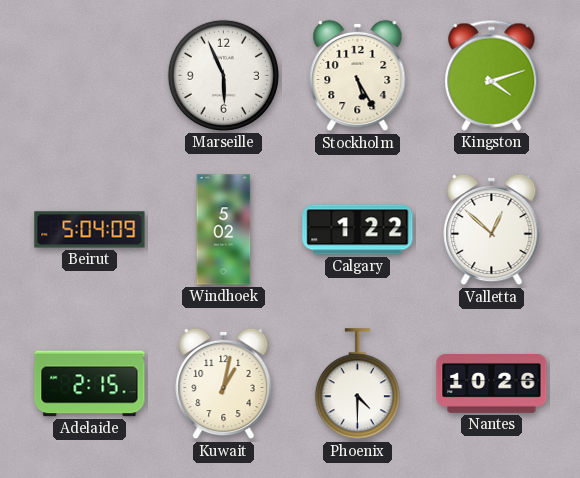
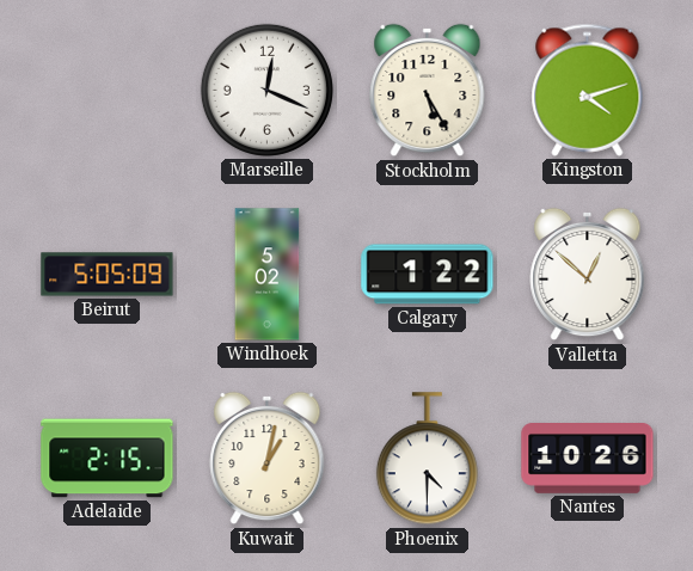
Marseille: 5:56 -> 12:19 (266, 90)
Beirut: 5:04 -> 5:05 (108, 275)
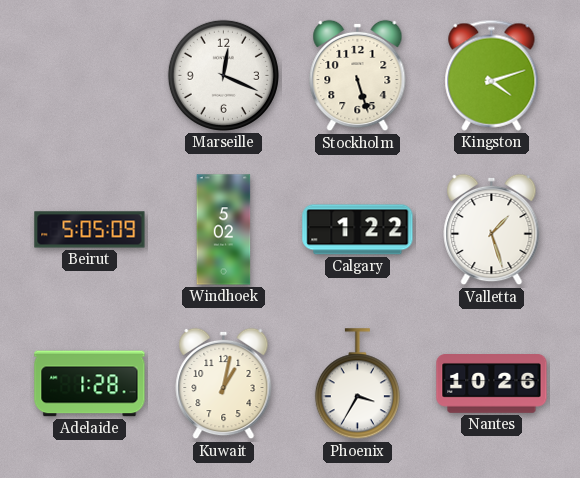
Stockholm: 5:25 -> 5:27 (358, 76)
Valletta: 12:52 -> 1:27 (492, 230)
Adelaide: 2:15 -> 1:28 (90, 384)
Phoenix: 4:30 -> 3:35 (357, 384)
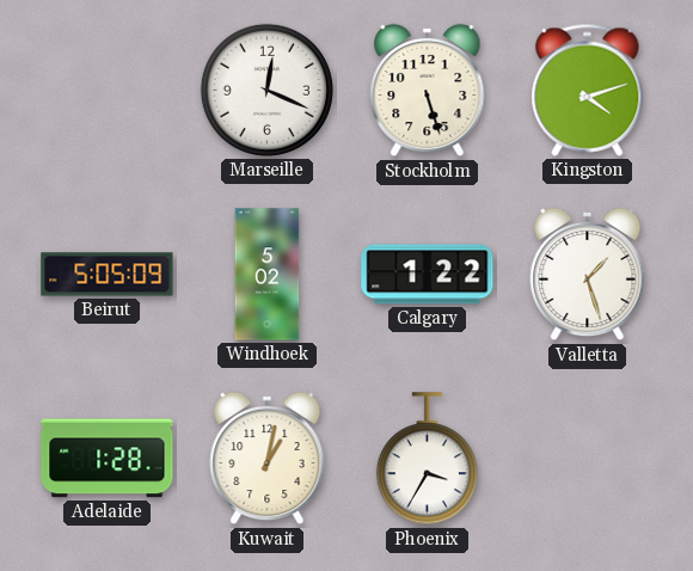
Nantes: 10:26 -> none (492, 384)
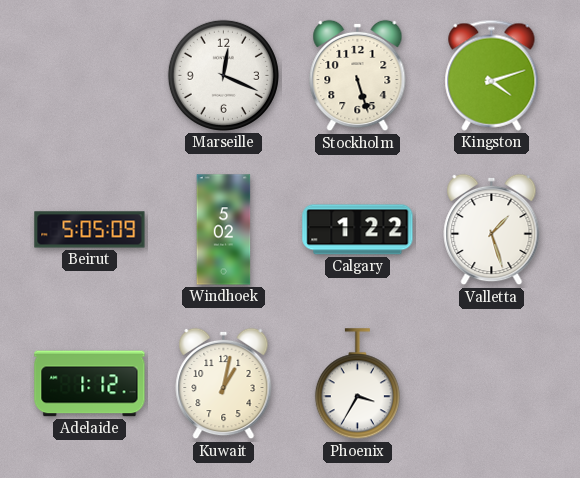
Adelaide: 1:28 -> 1:12 (90, 384)
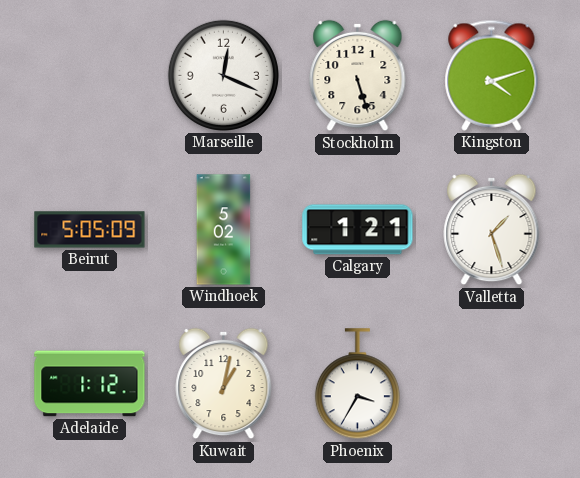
Calgary: 1:22 -> 1:21 (358, 230)
